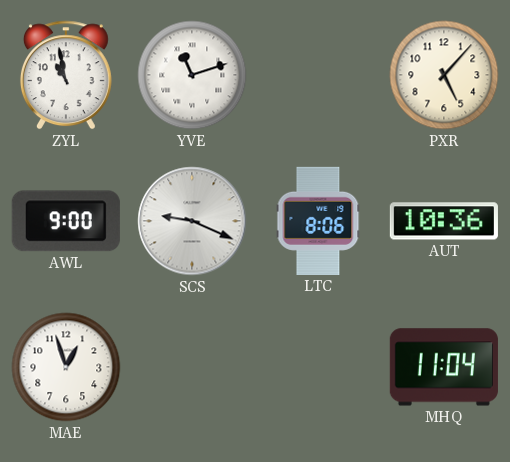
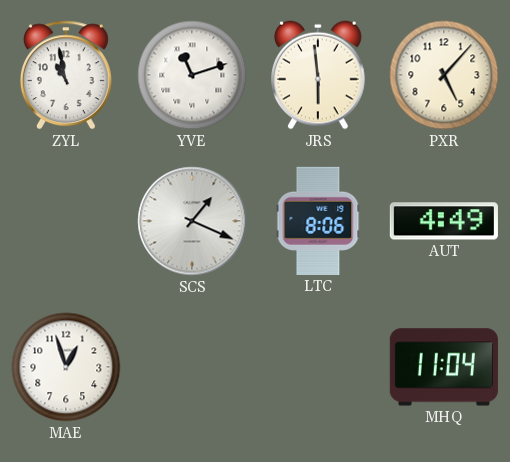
JRS: none -> 5:59 (319, 75)
AWL: 9:00 -> none (66, 221)
SCS: 9:19 -> 1:19 (192, 221)
AUT: 10:36 -> 4:49 (444, 221)
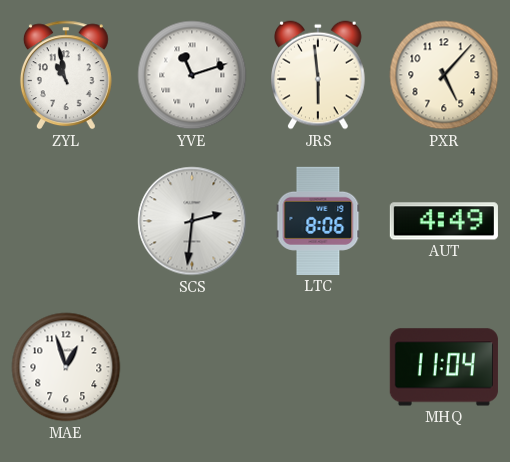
SCS: 1:19 -> 2:31 (192, 221)
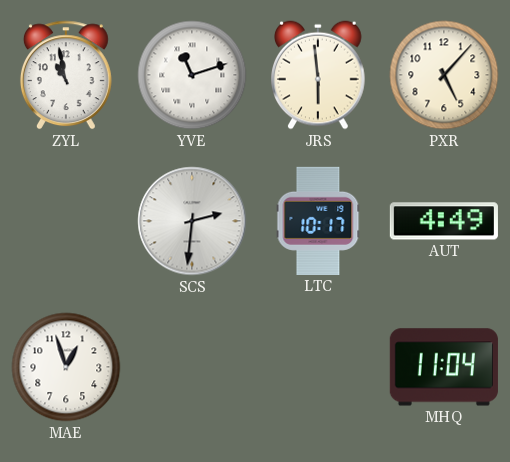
LTC: 8:06 -> 10:17 (318, 221)
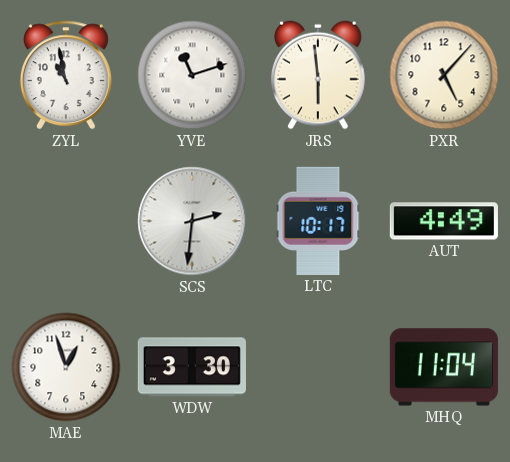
WDW: none -> 3:30 (192, 367)
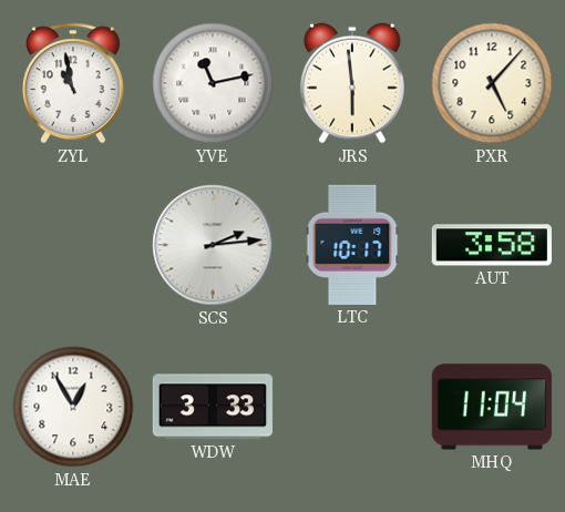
YVE: 11:12 -> 11:13 (213, 83)
SCS: 2:31 -> 2:14 (213, 245)
AUT: 4:49 -> 3:58 (492, 245)
MAE: 12:57 -> 12:55 (73, 407)
WDW: 3:30 -> 3:33 (213, 407)
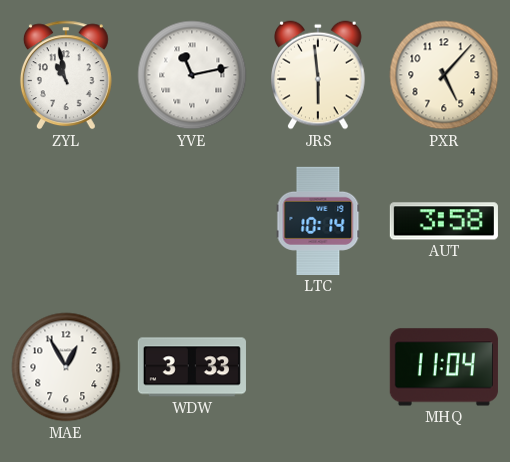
SCS: 2:14 -> none (213, 245)
LTC: 10:17 -> 10:14 (318, 221)
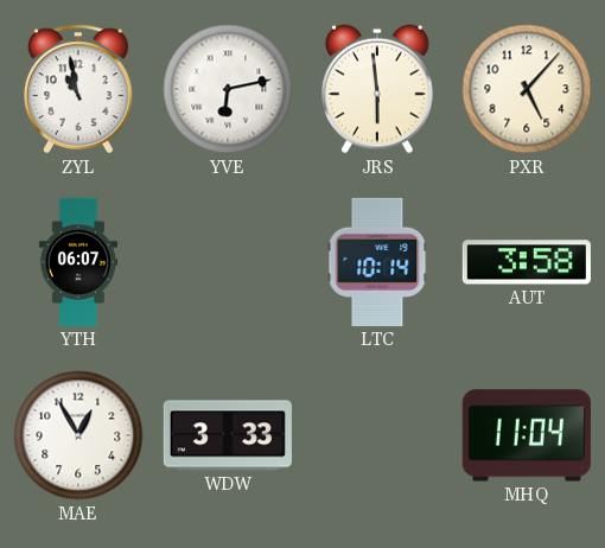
YVE: 11:13 -> 6:13 (228, 89)
YTH: none -> 06:07 (78, 262)
